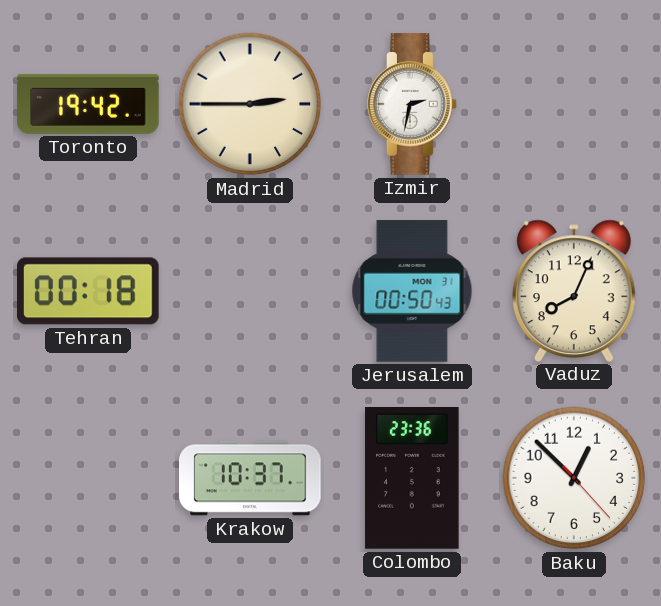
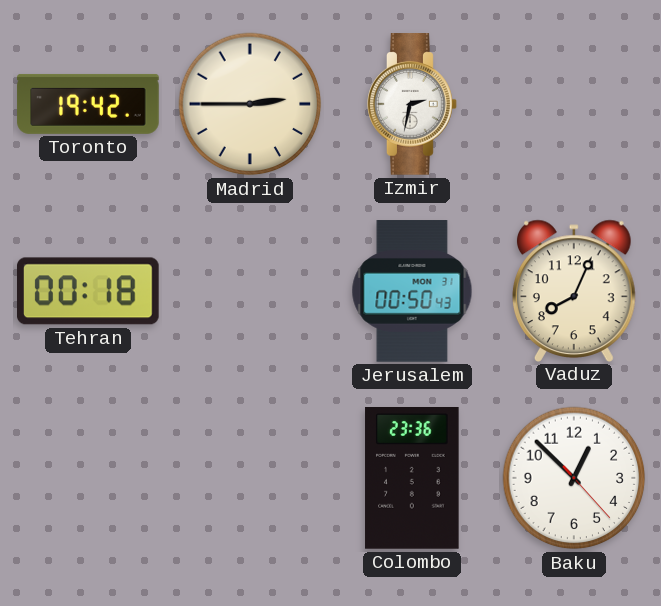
Krakow: 10:37 -> none (251, 478)
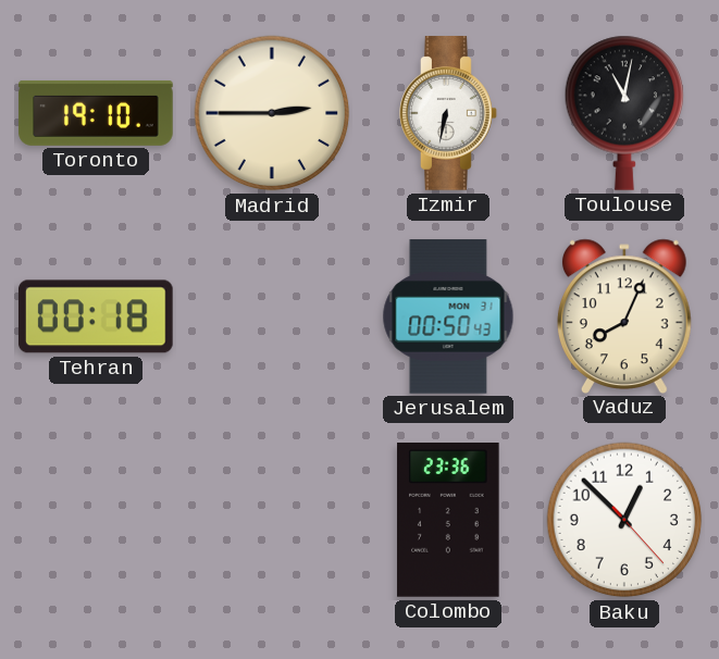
Toronto: 19:42 -> 19:10 (96, 113)
Izmir: 2:32 -> 6:32 (448, 113)
Toulouse: none -> 11:02 (624, 113)
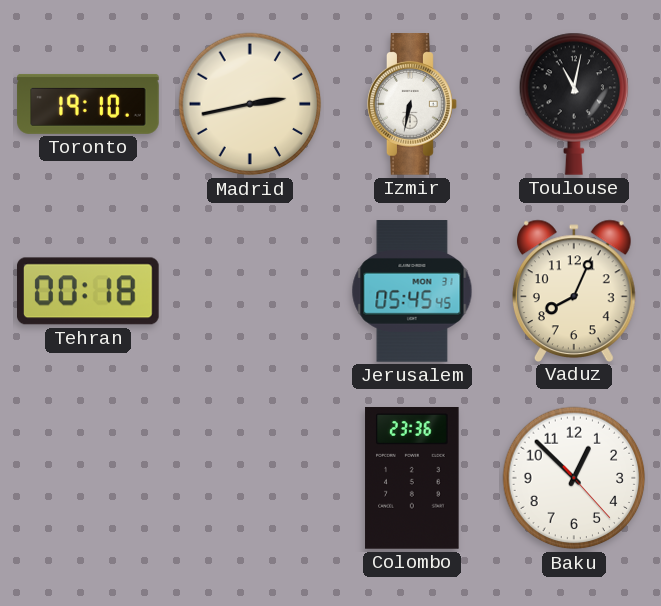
Madrid: 2:45 -> 2:43 (250, 104)
Jerusalem: 00:50 -> 05:45 (412, 291)
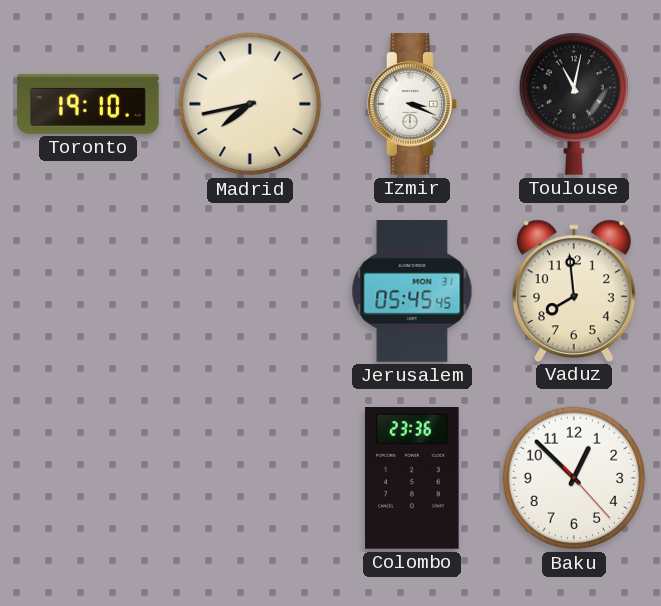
Madrid: 2:43 -> 7:43 (250, 104)
Izmir: 6:32 -> 3:19 (412, 104)
Tehran: 00:18 -> none (89, 291)
Vaduz: 8:04 -> 7:59 (575, 290)
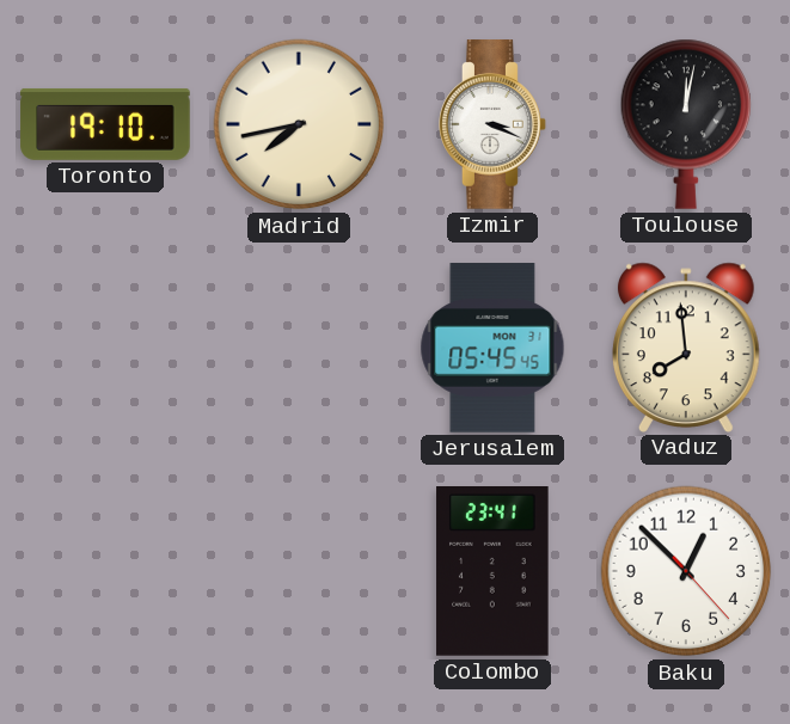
Toulouse: 11:02 -> 12:02 (686, 124)
Colombo: 23:36 -> 23:41 (492, 572)
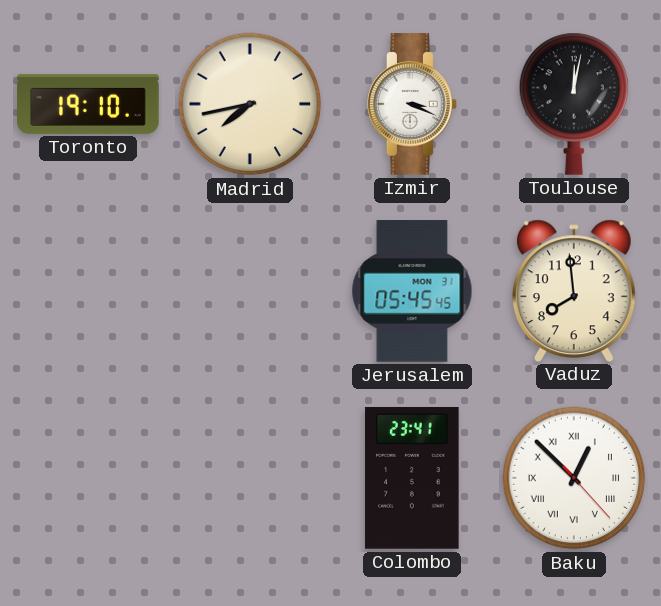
Baku numerals: Arabic -> Roman (574, 478)
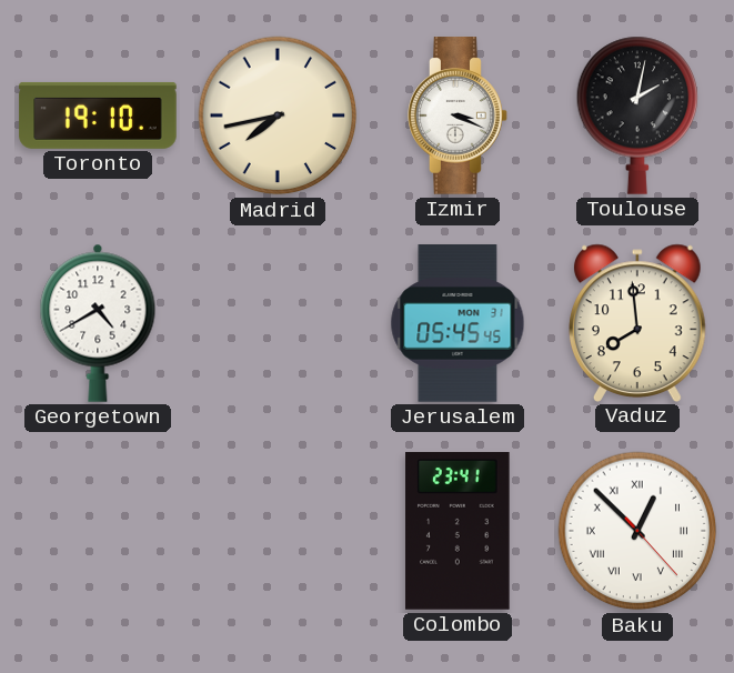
Toulouse: 12:02 -> 2:02 (637, 115)
Georgetown: none -> 4:40 (98, 323)
